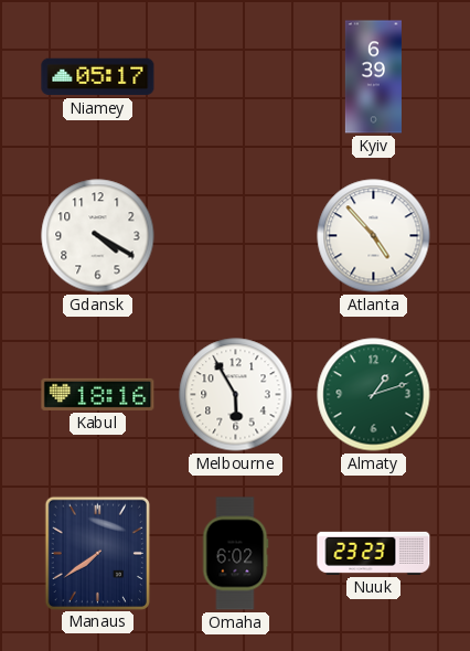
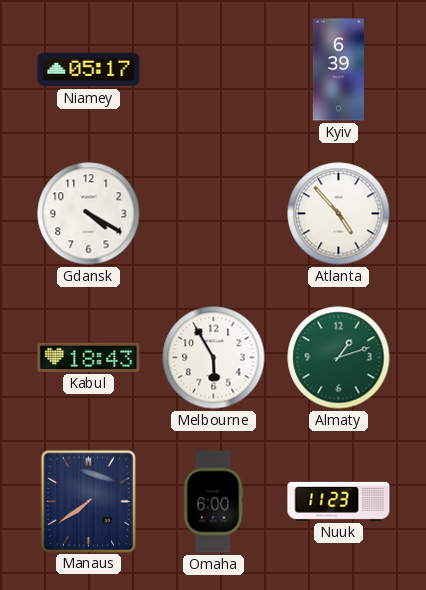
Kabul: 18:16 -> 18:43 (89, 357)
Omaha: 6:02 -> 6:00 (213, 502)
Nuuk: 23:23 -> 11:23 (339, 501)
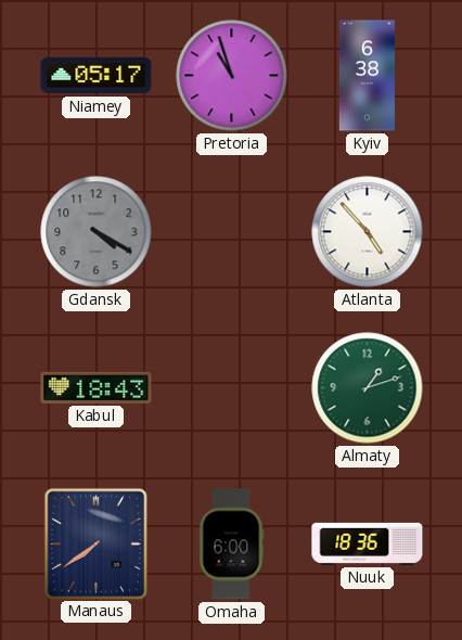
Pretoria: none -> 10:57 (232, 76)
Kyiv: 6:39 -> 6:38 (367, 76)
Gdansk dial: white -> grey (97, 232)
Melbourne: 5:55 -> none (214, 358)
Nuuk: 11:23 -> 18:36 (368, 543)
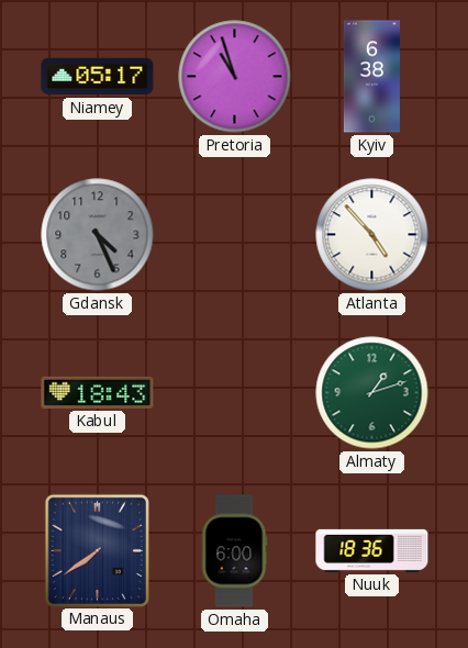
Gdansk: 4:20 -> 4:26 (98, 235)
